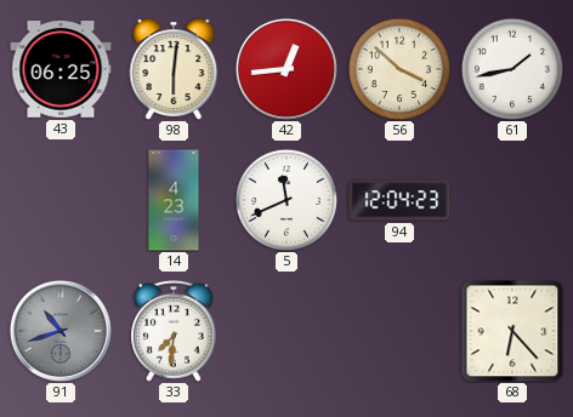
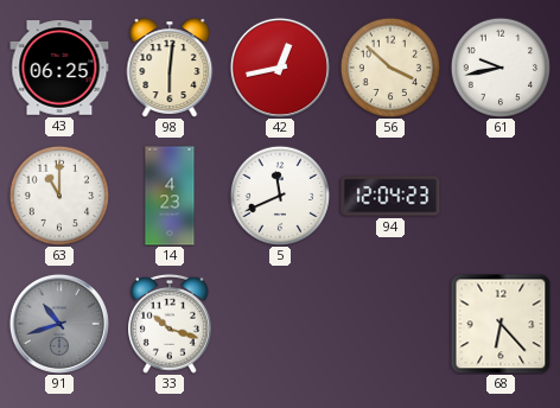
42: 12:44 -> 12:43 (280, 68)
61: 1:43 -> 9:43 (499, 66)
63: none -> 11:00 (58, 195)
33: 7:31 -> 10:18 (171, 324)
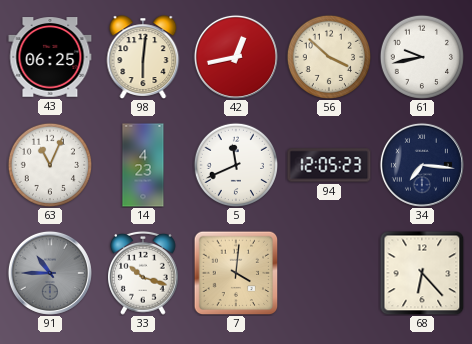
63: 11:00 -> 11:04 (49, 164)
94: 12:04 -> 12:05 (329, 165)
34: none -> 7:16 (422, 165)
91: 10:42 -> 10:45 (50, 273)
7: none -> 4:01 (236, 273)
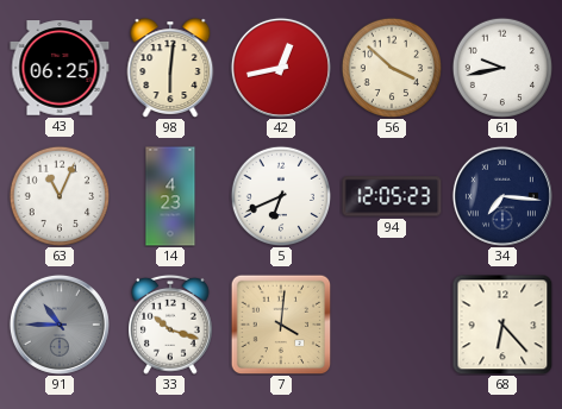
5: 11:41 -> 6:41 (280, 195)
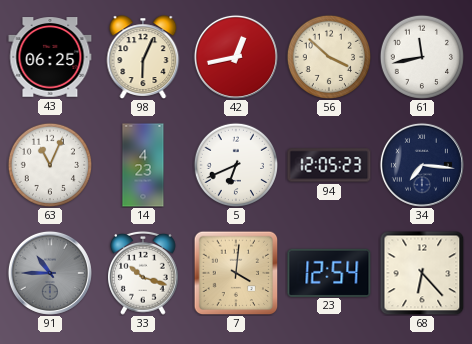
98: 6:01 -> 6:04 (143, 57)
61: 9:43 -> 11:43 (421, 56)
23: none -> 12:54 (329, 272)
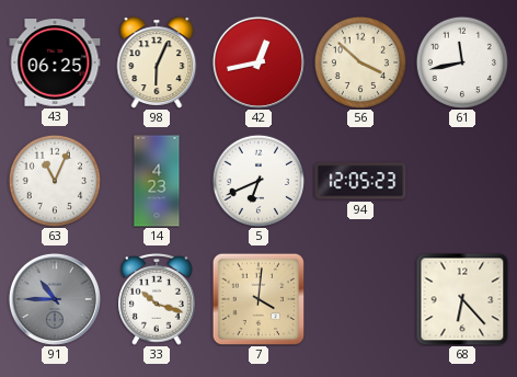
34: 7:16 -> none (422, 165)
23: 12:54 -> none (329, 272)
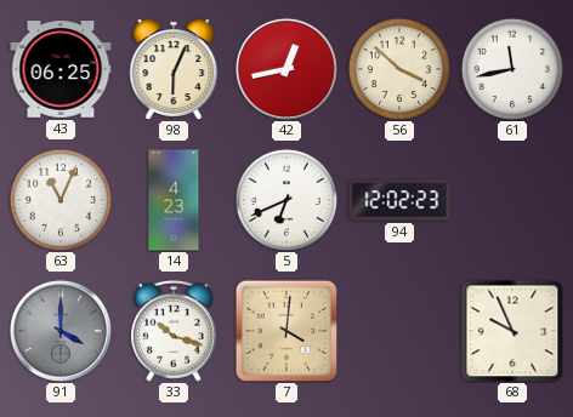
94: 12:05 -> 12:02 (399, 200)
91: 10:45 -> 4:00 (61, 331)
68: 6:23 -> 9:56 (512, 331)
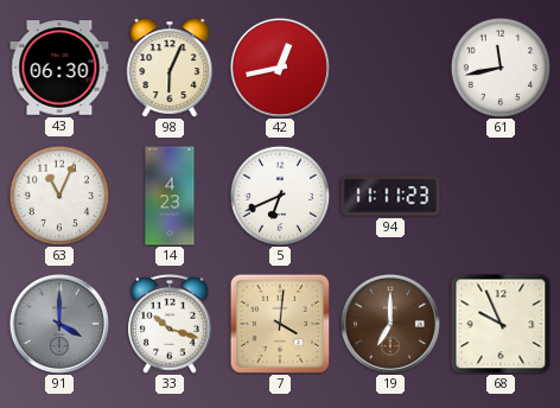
43: 06:25 -> 06:30 (59, 68)
56: 3:52 -> none (398, 68)
94: 12:02 -> 11:11 (390, 196)
19: none -> 7:00 (390, 324)
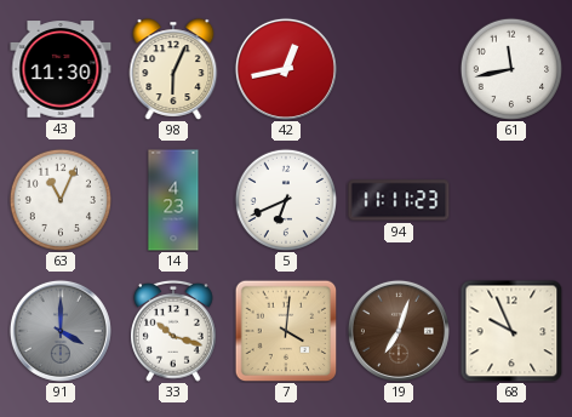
43: 06:30 -> 11:30 (61, 69)
19: 7:00 -> 7:03 (399, 331)
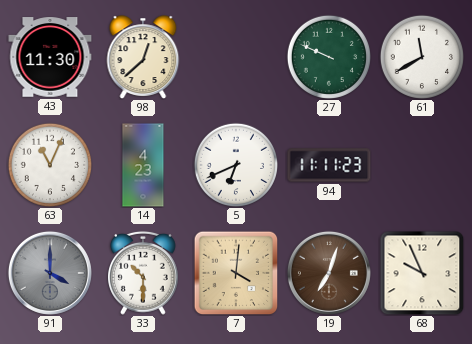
98: 6:04 -> 12:38 (143, 57)
42: 12:43 -> none (286, 69)
27: none -> 9:49 (328, 56)
61: 11:43 -> 11:40 (421, 56)
33: 10:18 -> 10:30 (144, 273)
